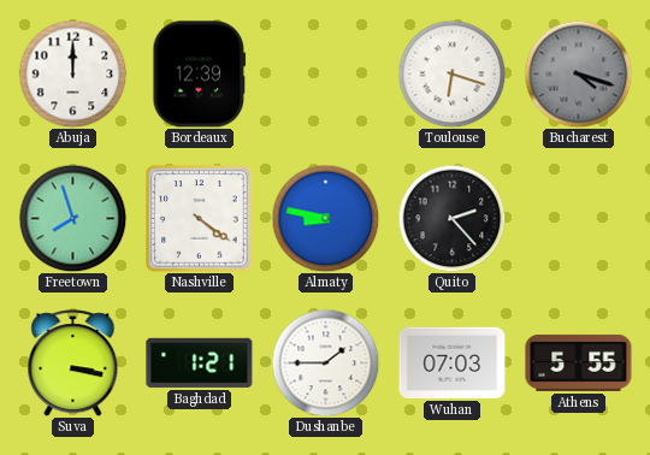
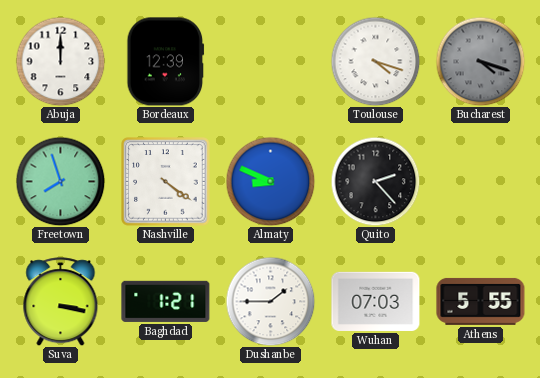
Toulouse: 6:18 -> 4:18 (375, 61)
Almaty: 8:47 -> 8:49 (270, 181)
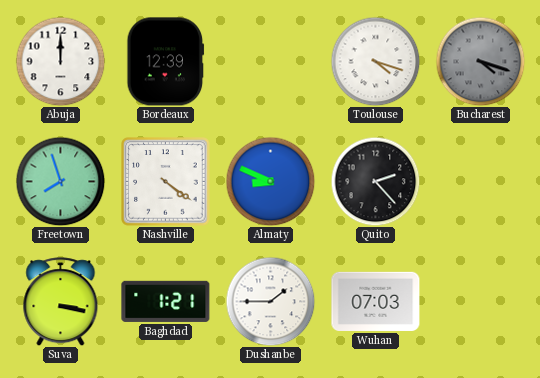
Athens: 5:55 -> none (481, 301)
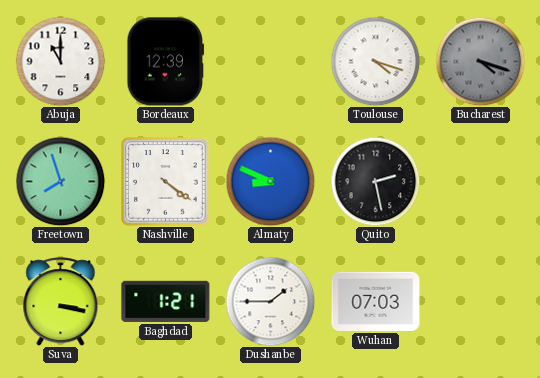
Abuja: 12:00 -> 11:00 (60, 61)
Quito: 2:23 -> 2:28 (375, 181)
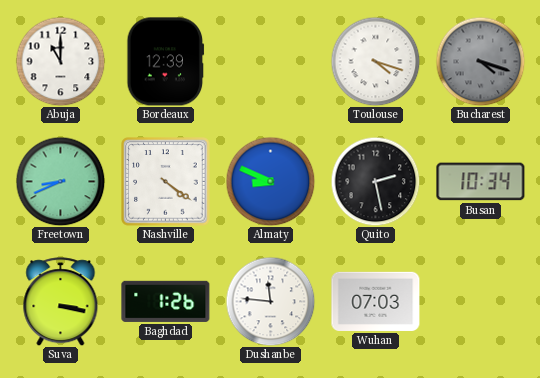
Freetown: 7:57 -> 8:41 (60, 181)
Busan: none -> 10:34 (481, 182)
Baghdad: 1:21 -> 1:26 (166, 301)
Dushanbe: 1:45 -> 11:46 (270, 301)
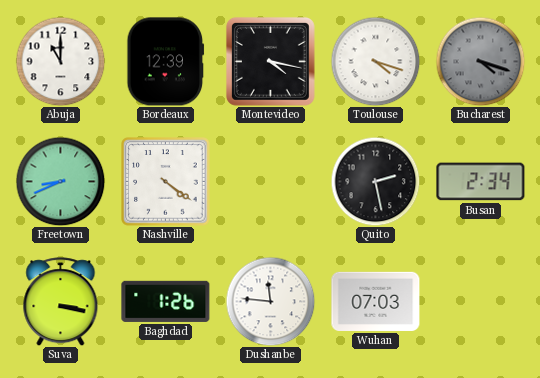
Montevideo: none -> 4:17 (270, 61)
Almaty: 8:49 -> none (270, 181)
Busan: 10:34 -> 2:34 (481, 182)
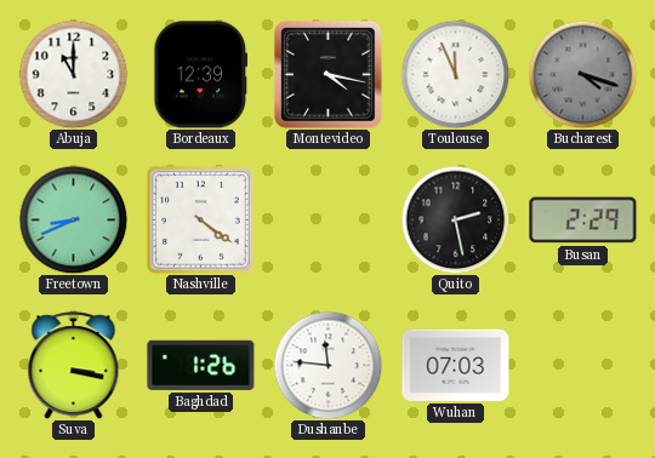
Toulouse: 4:18 -> 11:56 (455, 74)
Busan: 2:34 -> 2:29 (583, 221)
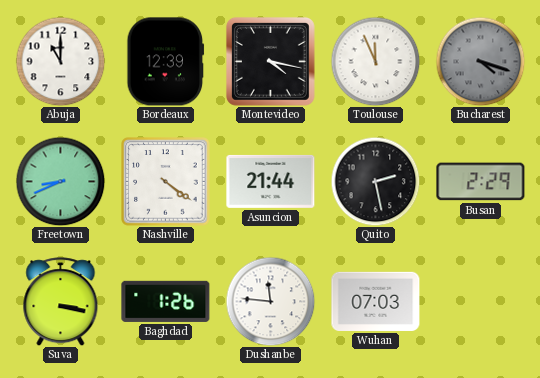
Asuncion: none -> 21:44 (271, 181)
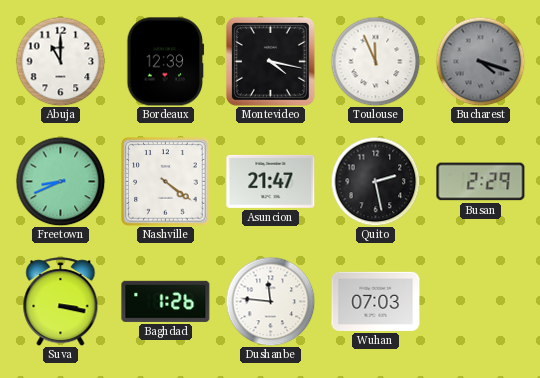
Asuncion: 21:44 -> 21:47 (271, 181)
